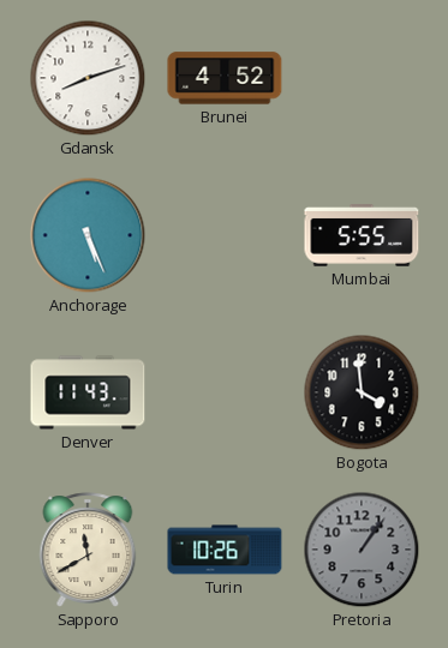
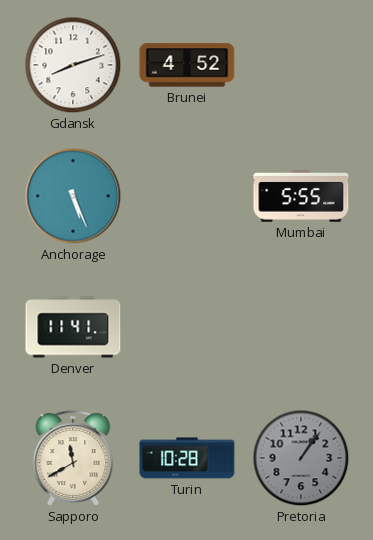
Denver: 11:43 -> 11:41 (73, 327)
Bogota: 3:59 -> none (362, 392)
Turin: 10:26 -> 10:28 (187, 458)
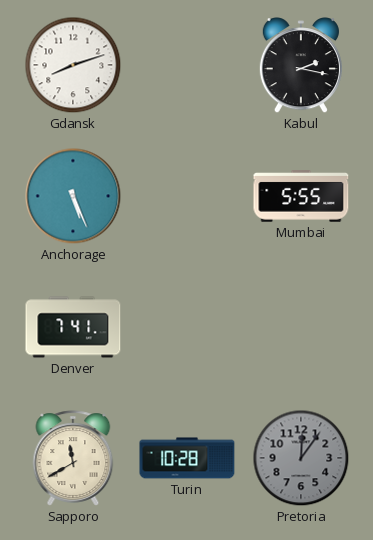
Brunei: 4:52 -> none (187, 65)
Kabul: none -> 2:17 (301, 66)
Denver: 11:41 -> 7:41 (73, 327)
Pretoria: 1:06 -> 12:06 (301, 458)
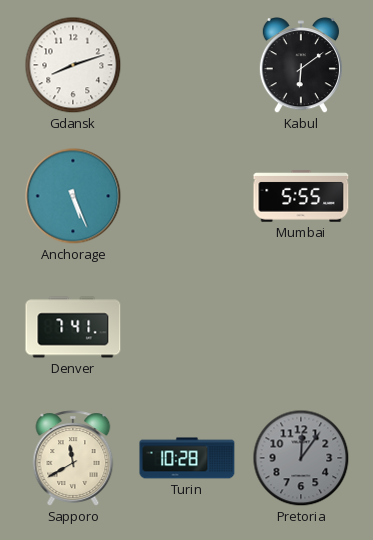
Kabul: 2:17 -> 6:09 (301, 66)
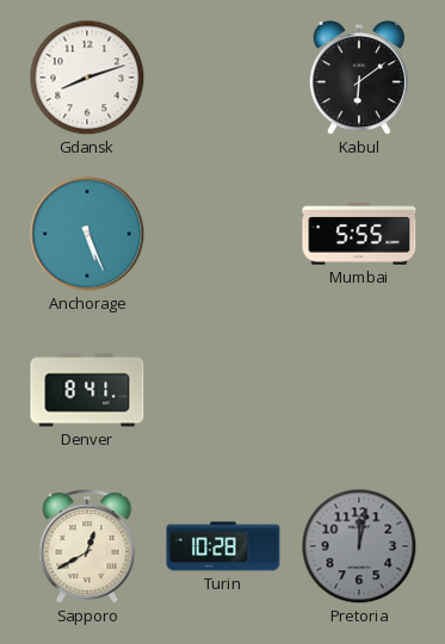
Denver: 7:41 -> 8:41 (87, 390)
Sapporo: 11:40 -> 12:40 (87, 546)
Pretoria: 12:06 -> 12:02 (359, 546)
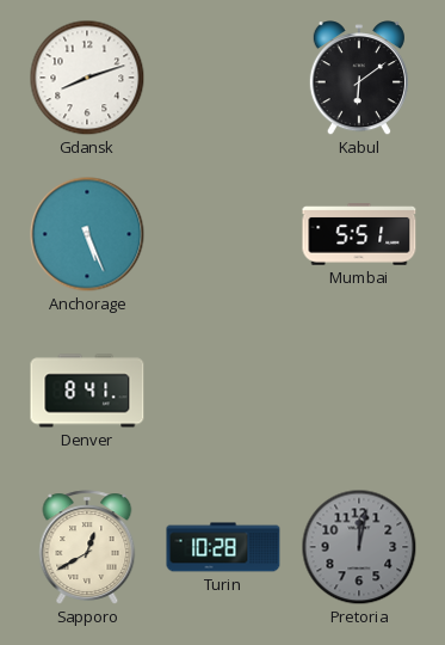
Mumbai: 5:55 -> 5:51 (359, 234)
